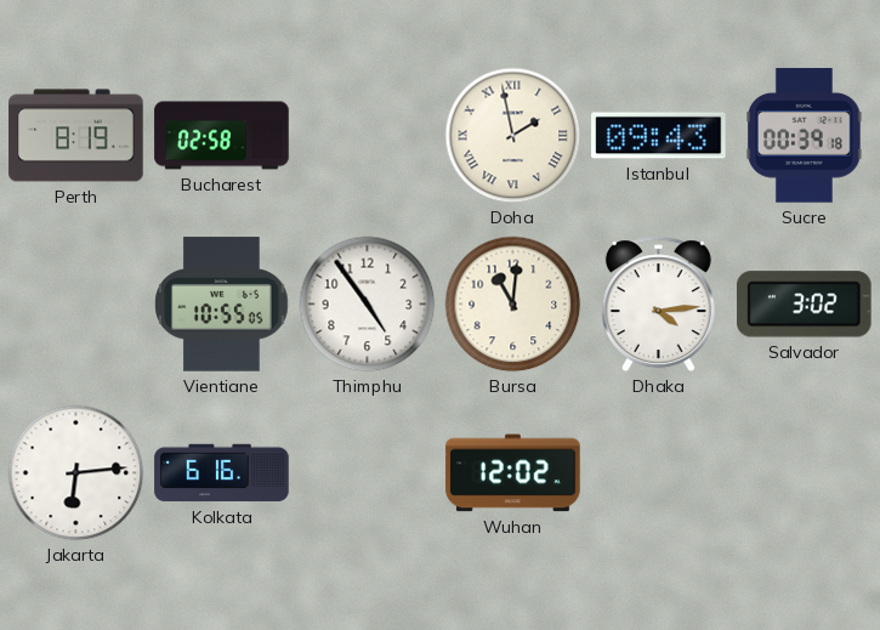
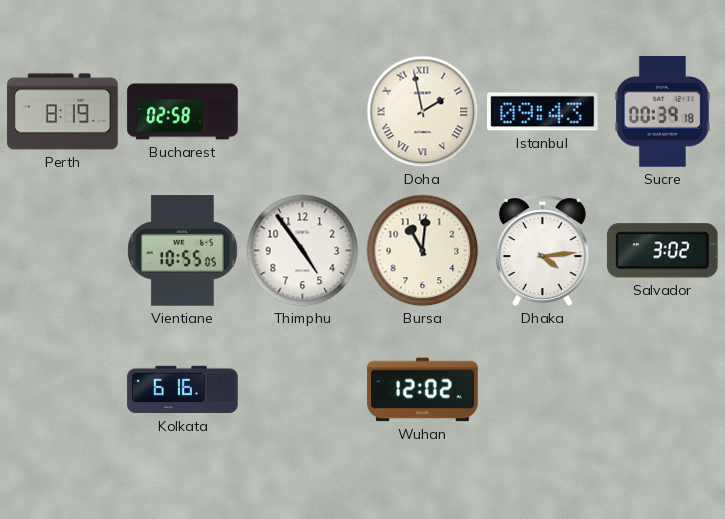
Jakarta: 6:14 -> none (76, 473)
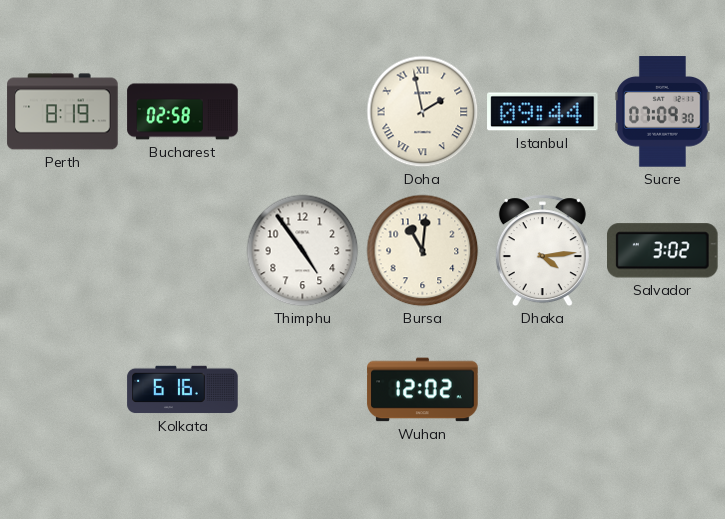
Istanbul: 09:43 -> 09:44 (543, 112)
Sucre: 00:39 -> 07:09 (663, 112)
Vientiane: 10:55 -> none (183, 251)
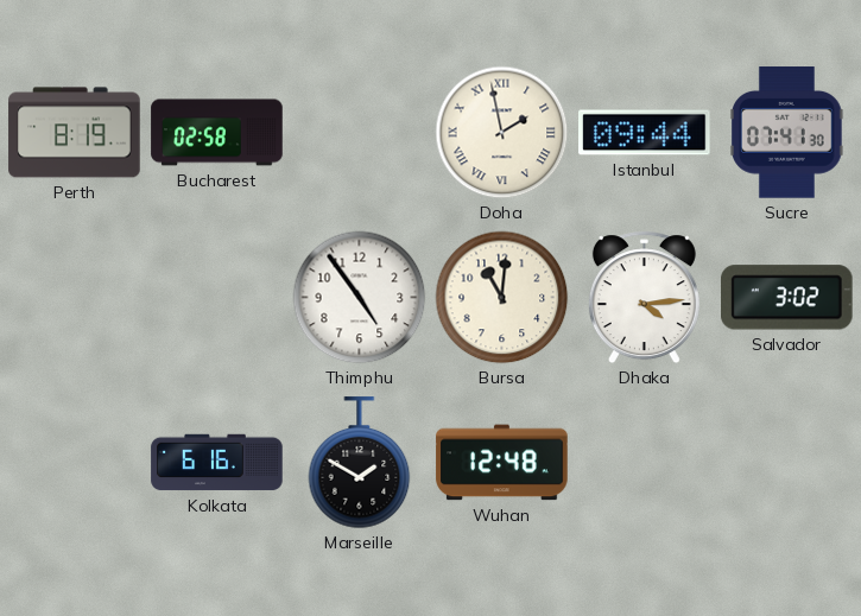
Sucre: 07:09 -> 07:41 (787, 133)
Marseille: none -> 1:50 (360, 463)
Wuhan: 12:02 -> 12:48 (502, 463)
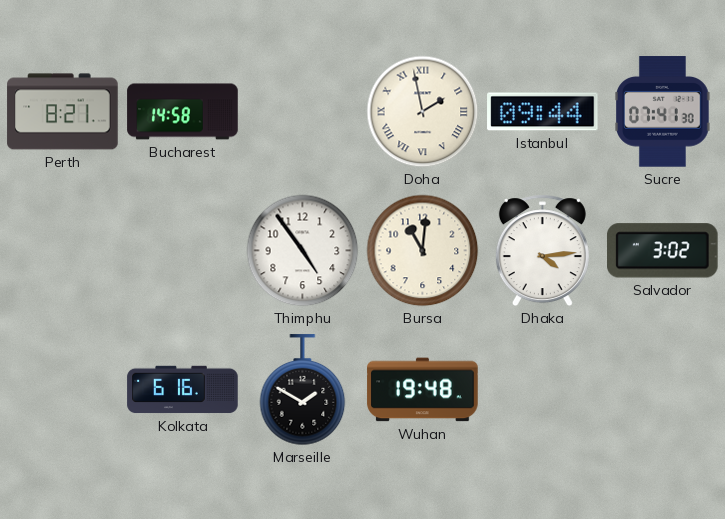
Perth: 8:19 -> 8:21 (63, 112)
Bucharest: 02:58 -> 14:58 (183, 112)
Wuhan: 12:48 -> 19:48 (423, 390)
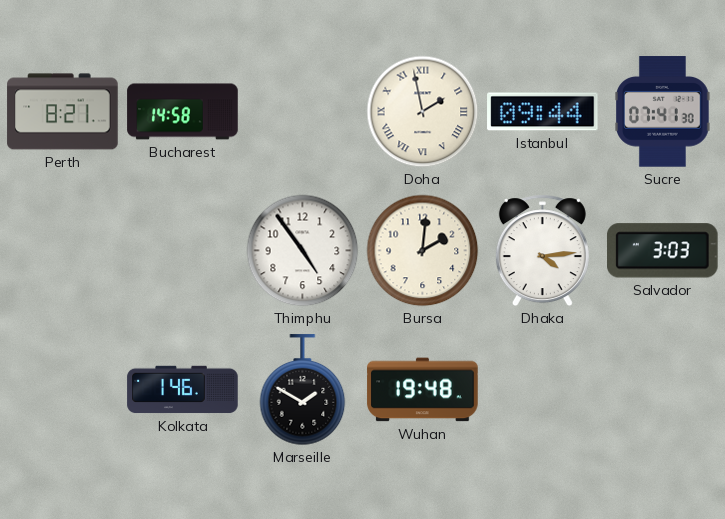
Bursa: 11:01 -> 2:01 (423, 251)
Salvador: 3:02 -> 3:03 (663, 251)
Kolkata: 6:16 -> 1:46 (183, 390)
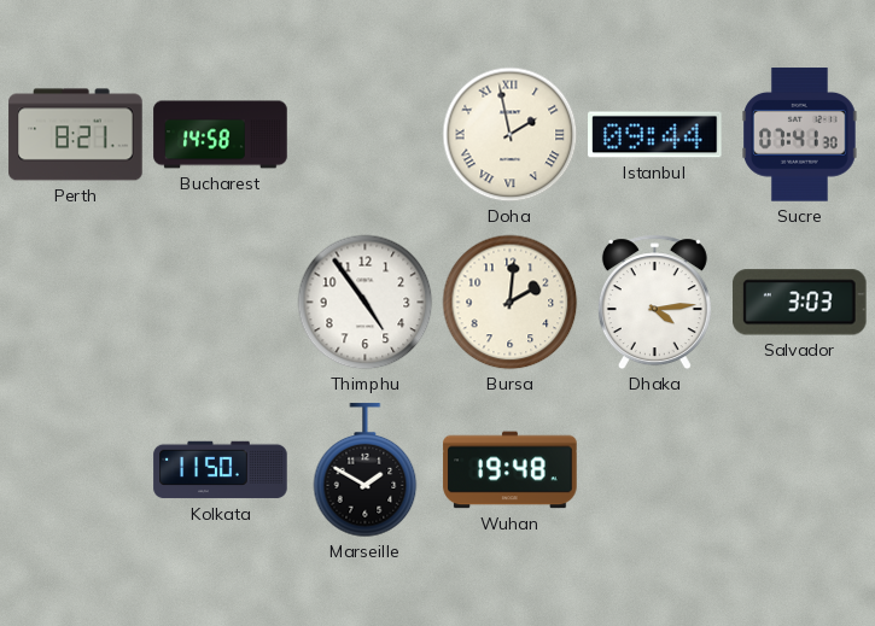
Kolkata: 1:46 -> 11:50 (221, 470)
